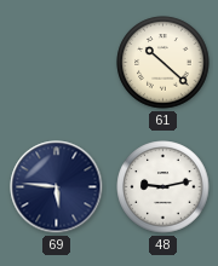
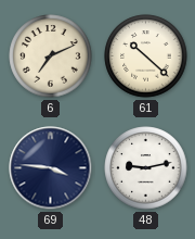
6: none -> 7:11 (51, 56)
69: 5:46 -> 3:46 (51, 168)
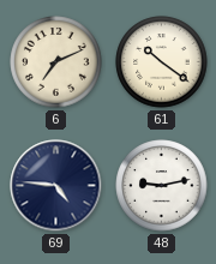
61: 10:22 -> 10:21 (162, 62)
69: 3:46 -> 4:46 (56, 186)
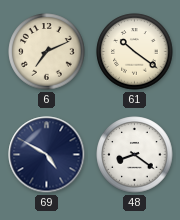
69: 4:46 -> 4:50 (47, 155)
48: 9:13 -> 8:21 (135, 155)
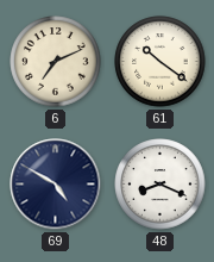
48: 8:21 -> 8:19 (160, 185)
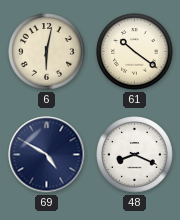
6: 7:11 -> 6:02 (47, 52)
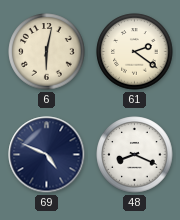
61: 10:21 -> 2:21 (135, 52)
69: 4:50 -> 4:49 (47, 155)
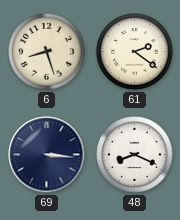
6: 6:02 -> 8:27 (47, 52)
69: 4:49 -> 3:16 (47, 155)
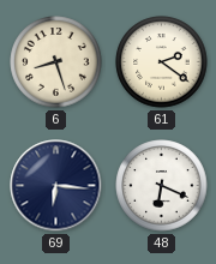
69: 3:16 -> 6:16 (56, 186)
48: 8:19 -> 6:19 (162, 186)
